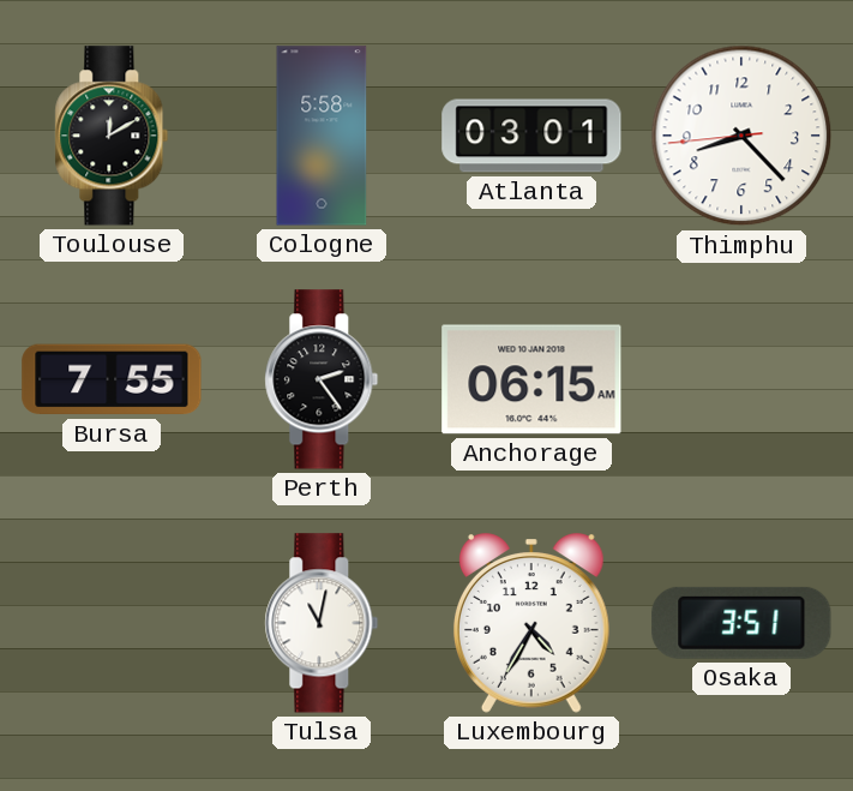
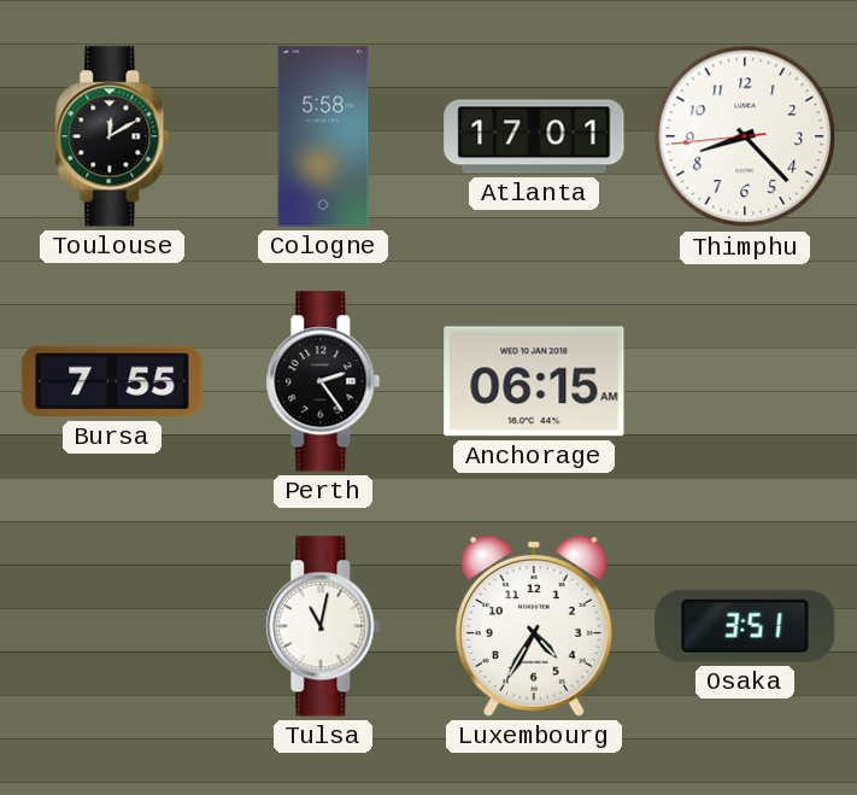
Atlanta: 03:01 -> 17:01 (534, 136)
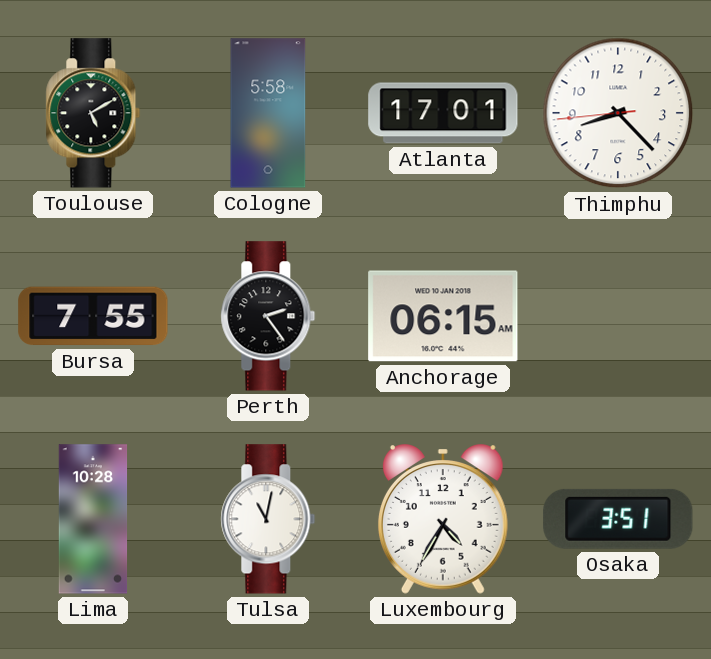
Toulouse: 12:10 -> 5:10 (93, 113)
Lima: none -> 10:28 (93, 519)
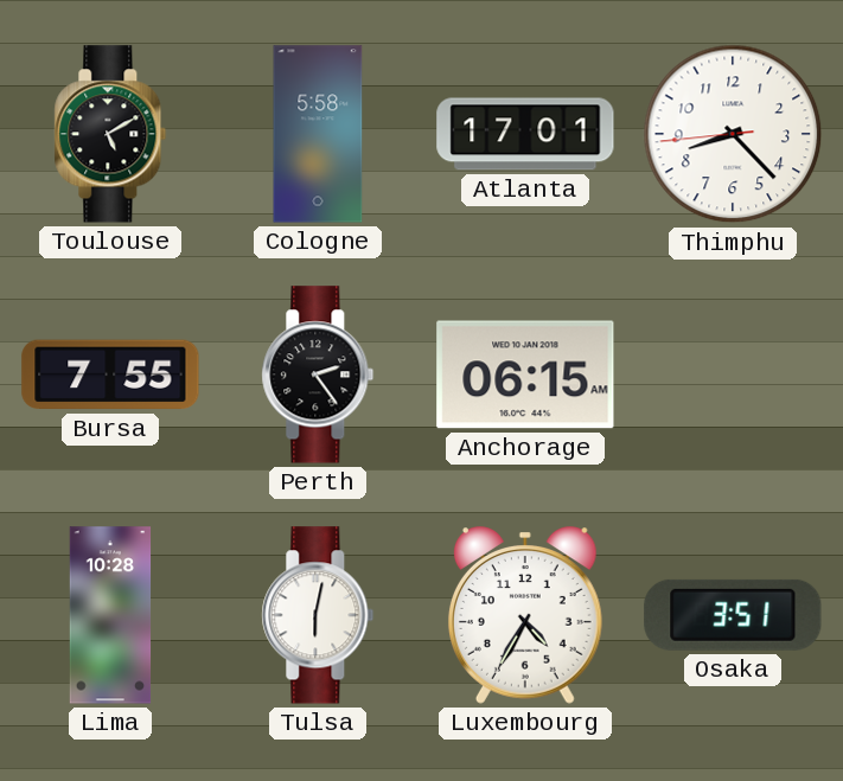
Tulsa: 11:02 -> 6:02 (318, 615)
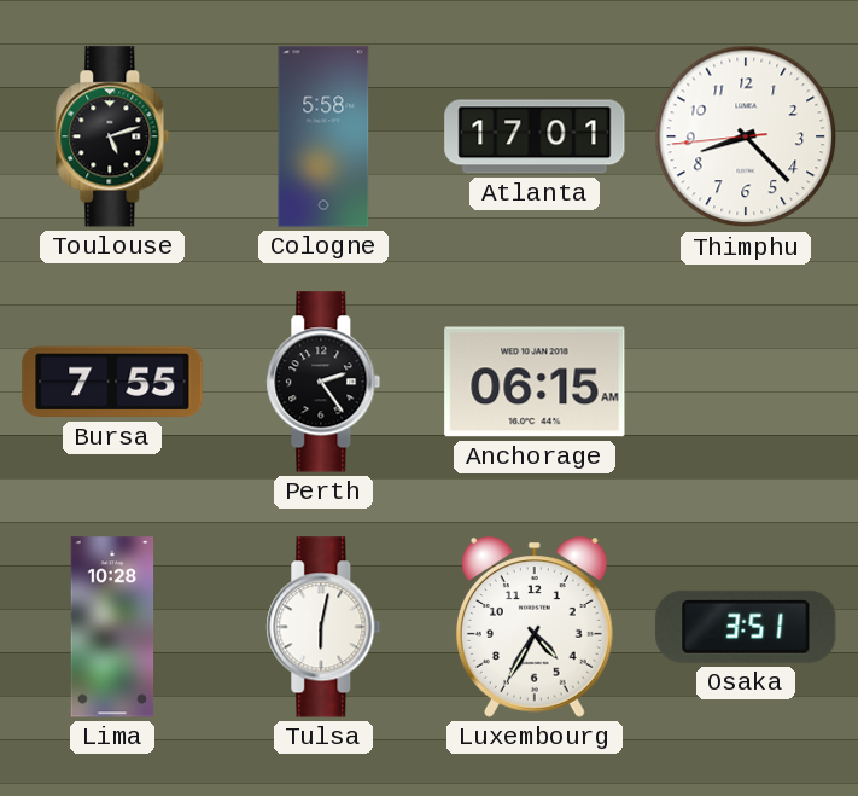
Toulouse: 5:10 -> 5:12 (112, 136)
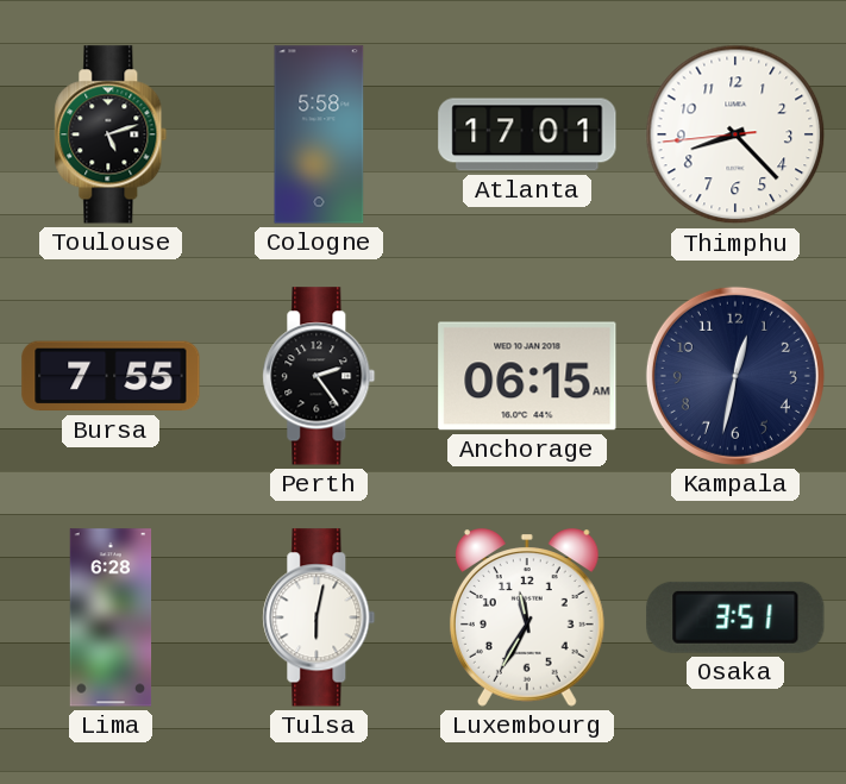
Kampala: none -> 12:32 (735, 376)
Lima: 10:28 -> 6:28 (111, 617)
Luxembourg: 4:35 -> 11:35 (527, 617)
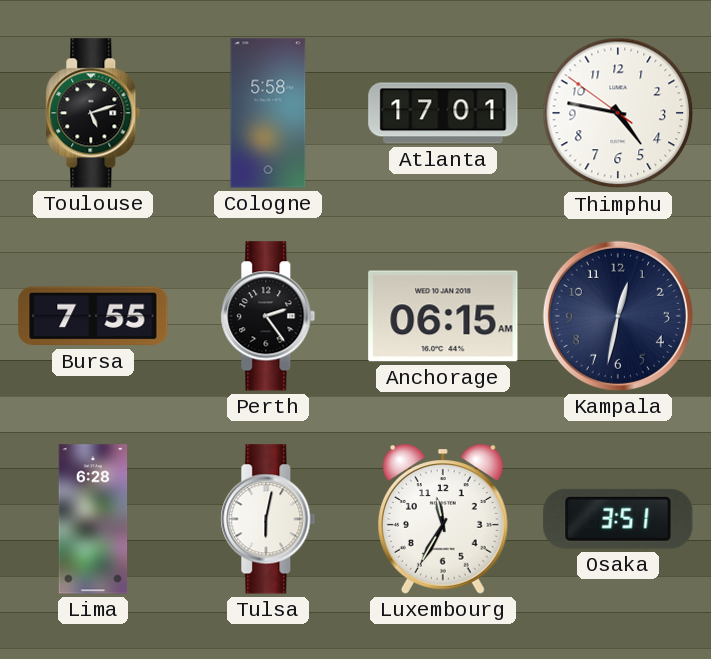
Thimphu: 8:22 -> 4:46 (618, 113)
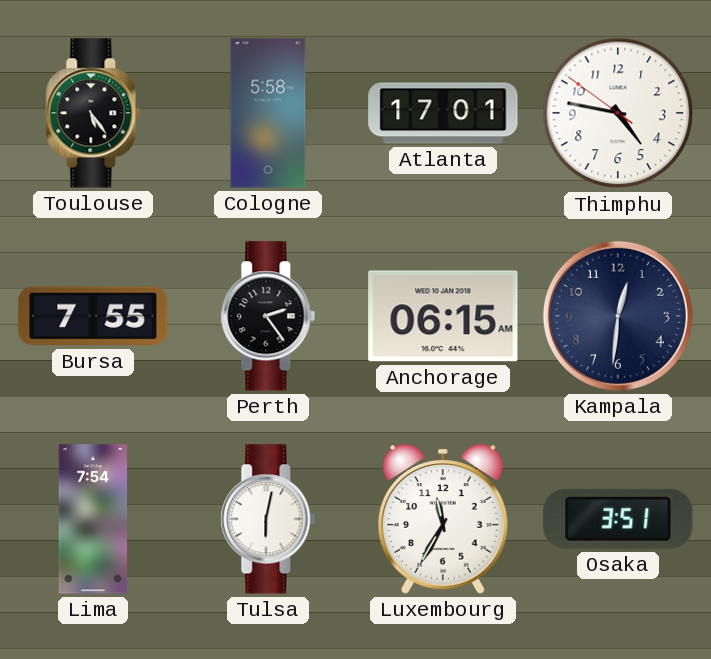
Toulouse: 5:12 -> 5:24 (93, 113)
Kampala: 12:32 -> 12:31 (618, 316)
Lima: 6:28 -> 7:54 (93, 519)
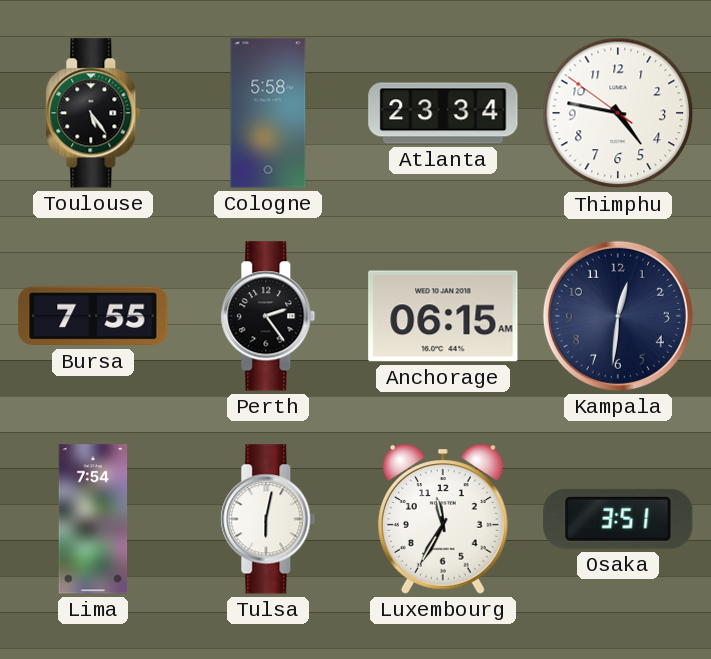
Atlanta: 17:01 -> 23:34 (443, 113)
